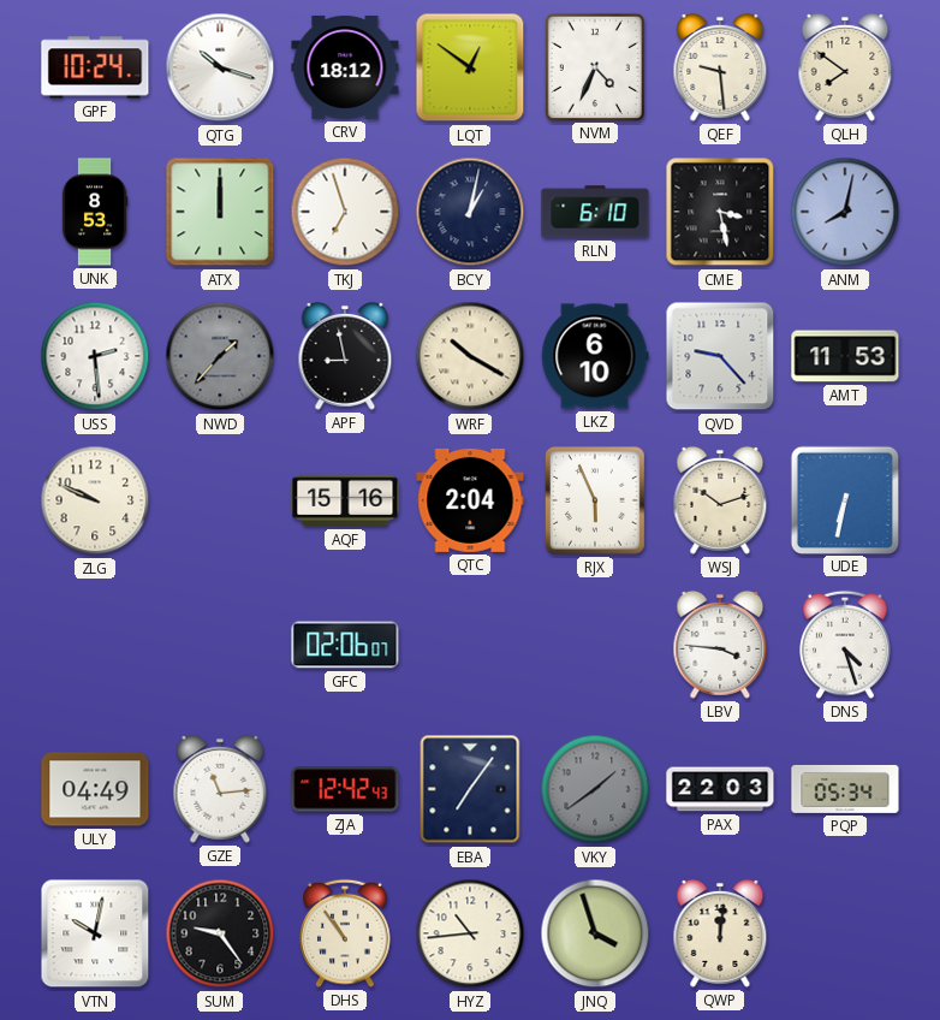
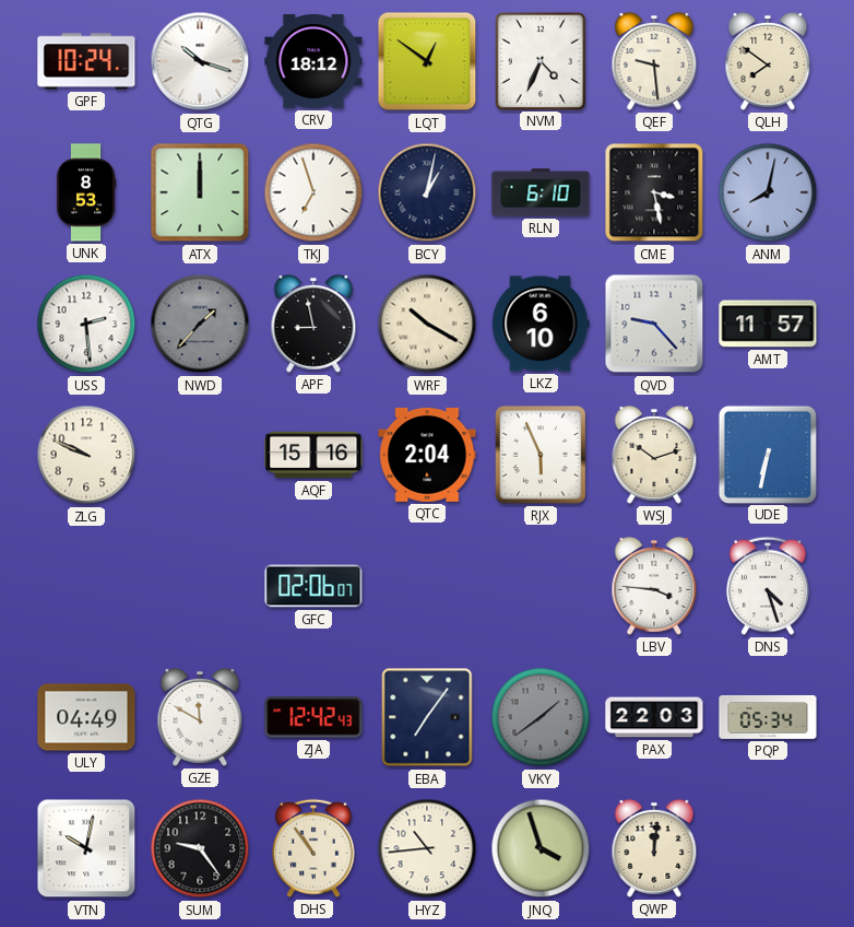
AMT: 11:53 -> 11:57 (768, 324)
GZE: 11:14 -> 11:50 (200, 717)
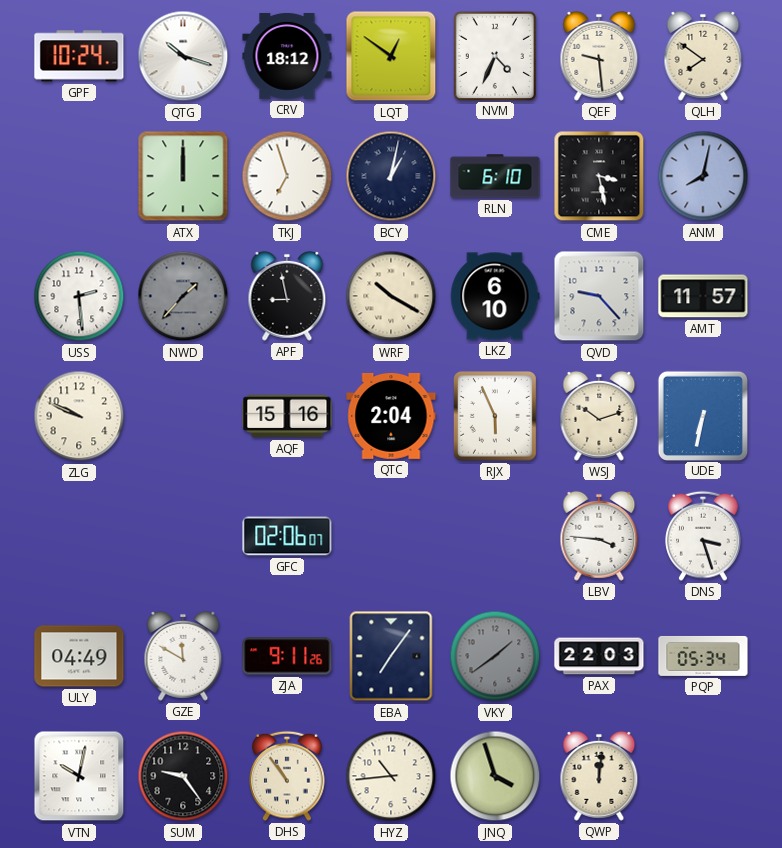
UNK: 8:53 -> none (86, 192)
DNS: 4:27 -> 3:27 (703, 536)
ZJA: 12:42 -> 9:11 (287, 656)
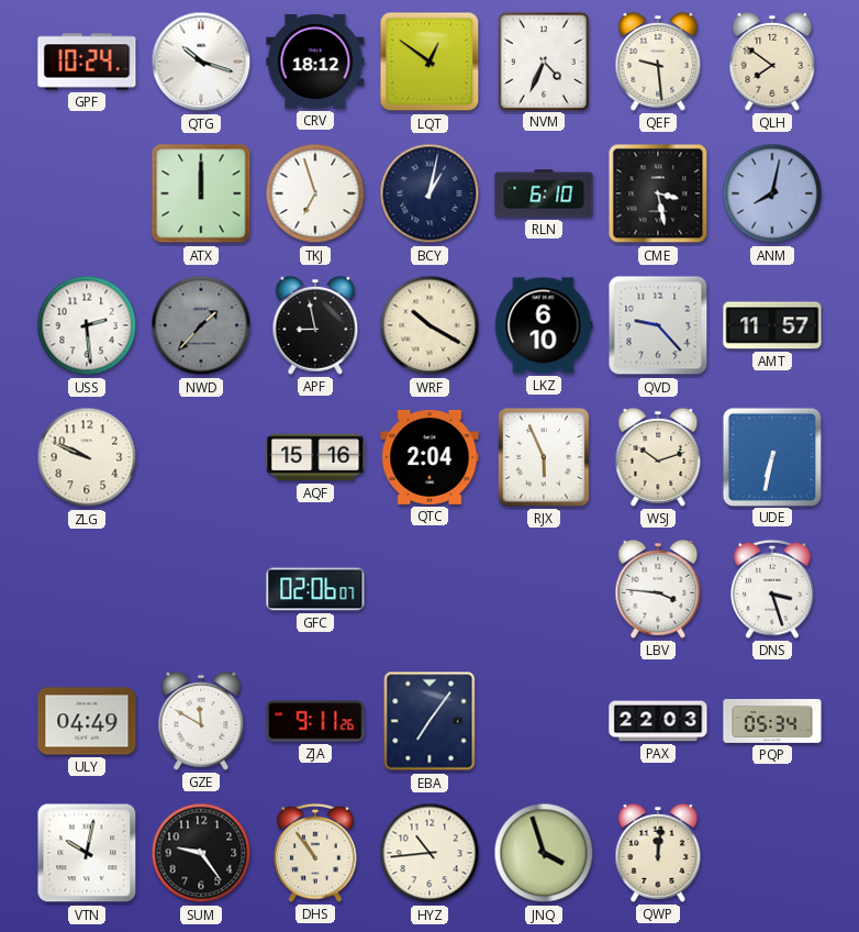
VKY: 1:39 -> none (495, 656)
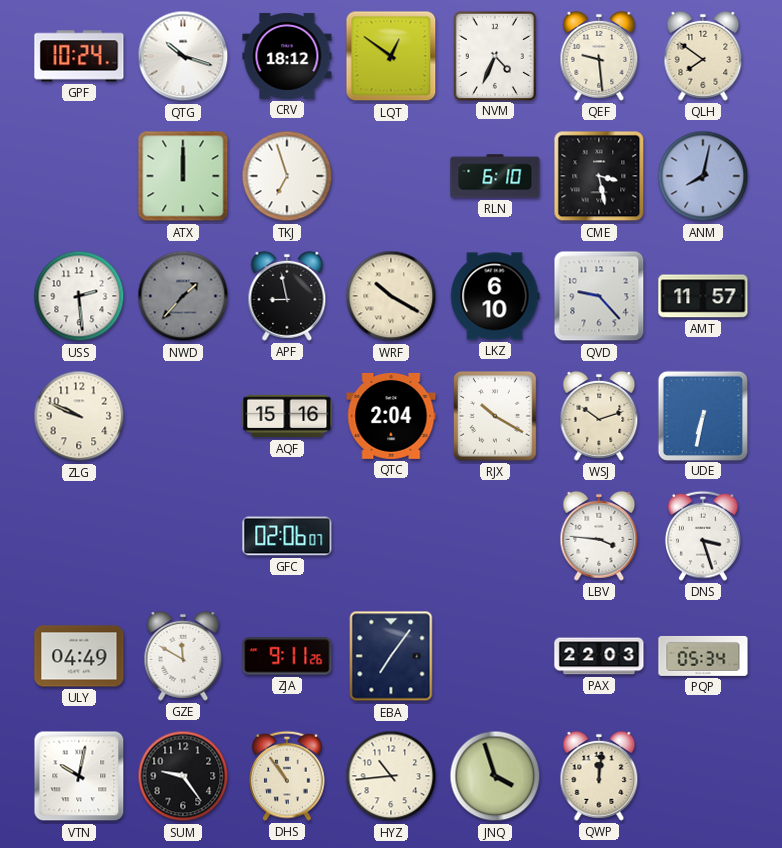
BCY: 1:02 -> none (430, 193)
RJX: 5:56 -> 10:20 (496, 417)
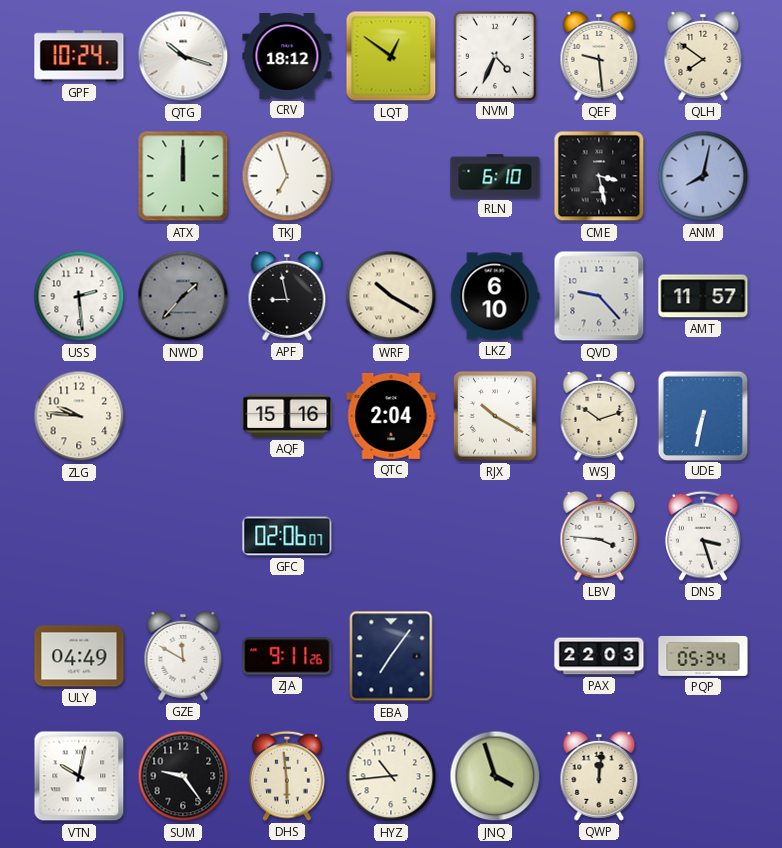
ZLG: 9:49 -> 9:46 (79, 416)
DHS: 10:54 -> 5:59 (287, 776)
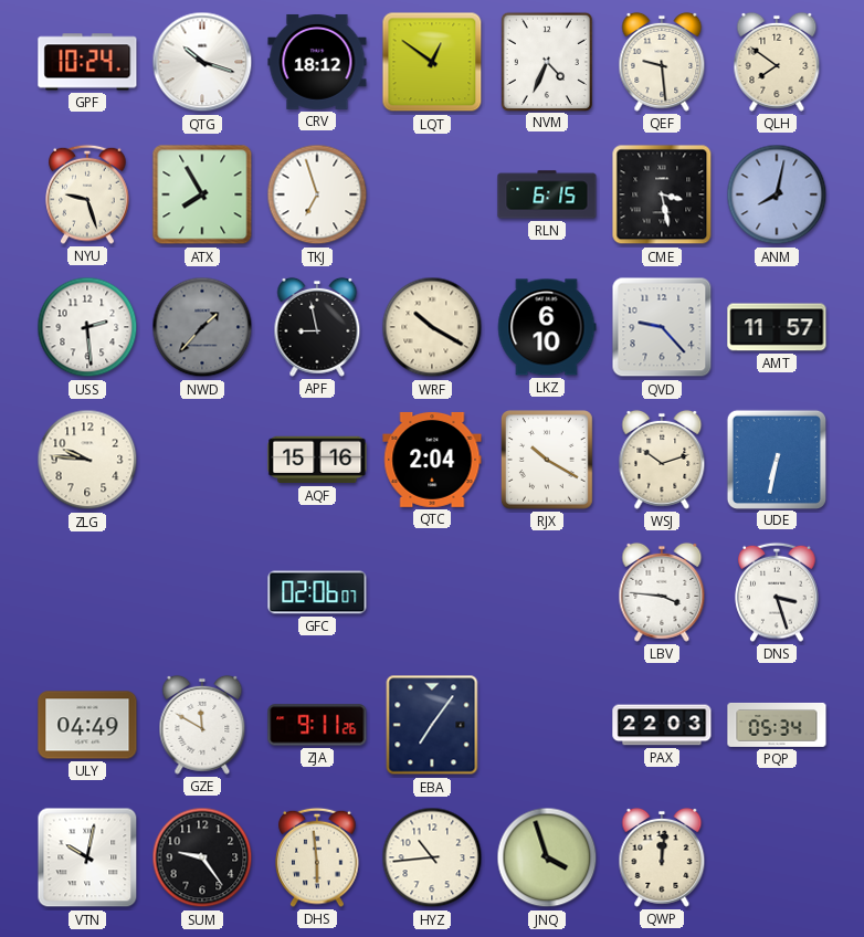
NYU: none -> 9:27 (87, 194)
ATX: 12:00 -> 7:55 (202, 194)
RLN: 6:10 -> 6:15 (547, 194)
